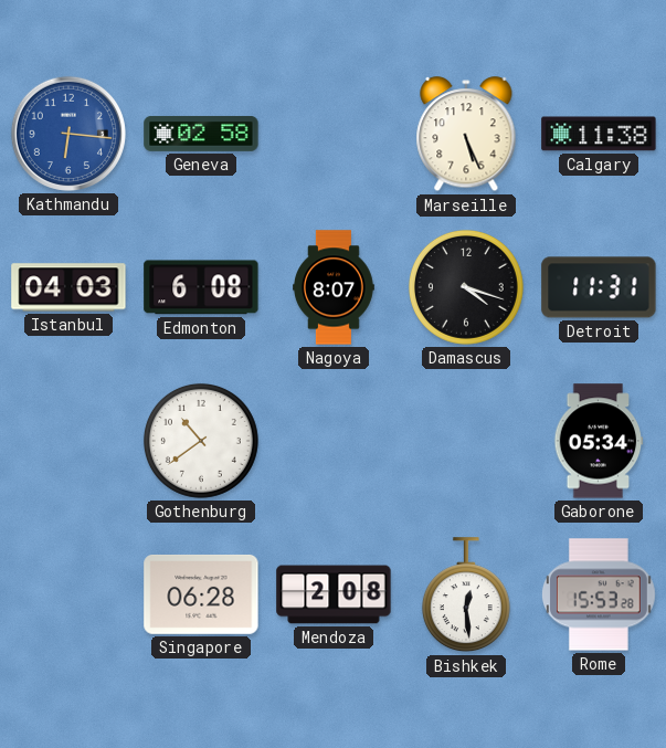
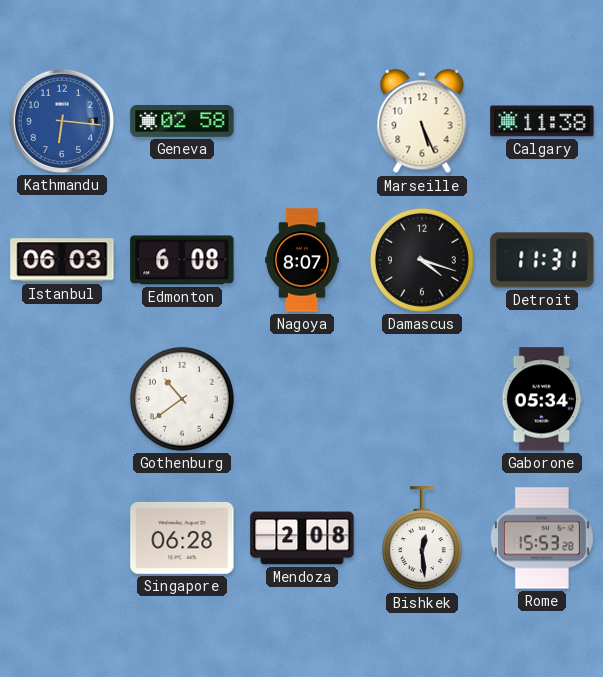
Istanbul: 04:03 -> 06:03 (62, 260)
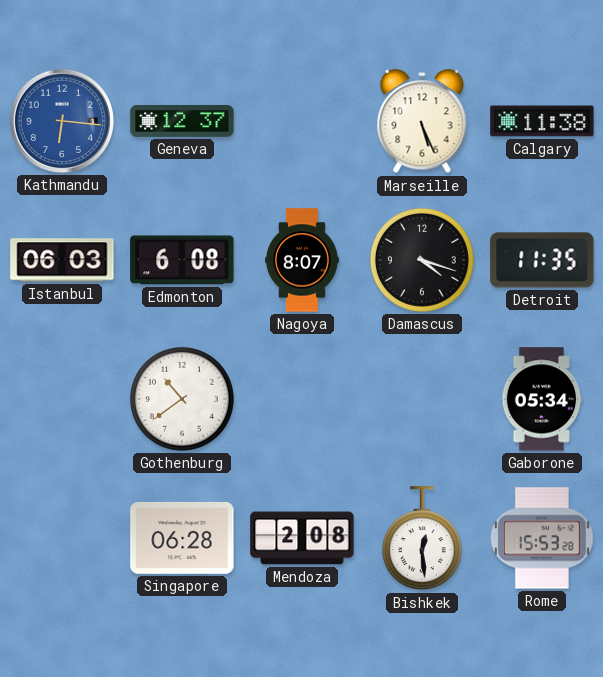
Geneva: 02:58 -> 12:37 (182, 121)
Detroit: 11:31 -> 11:35 (542, 260)
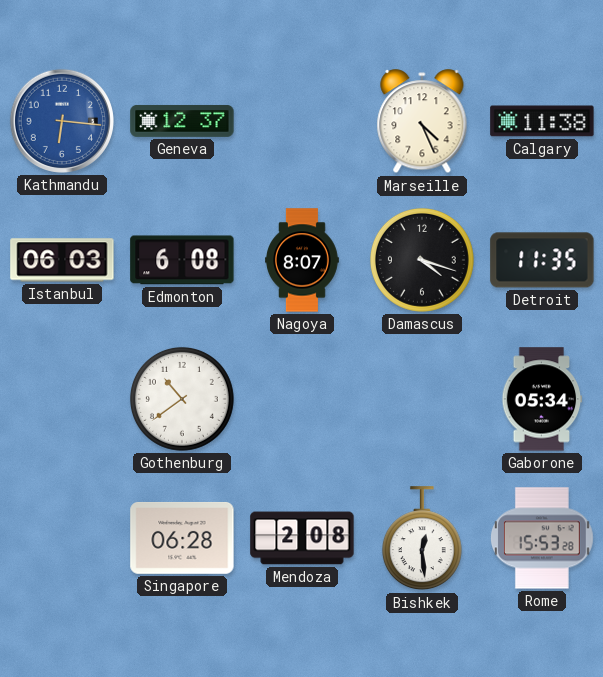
Marseille: 5:26 -> 4:26 (422, 122)
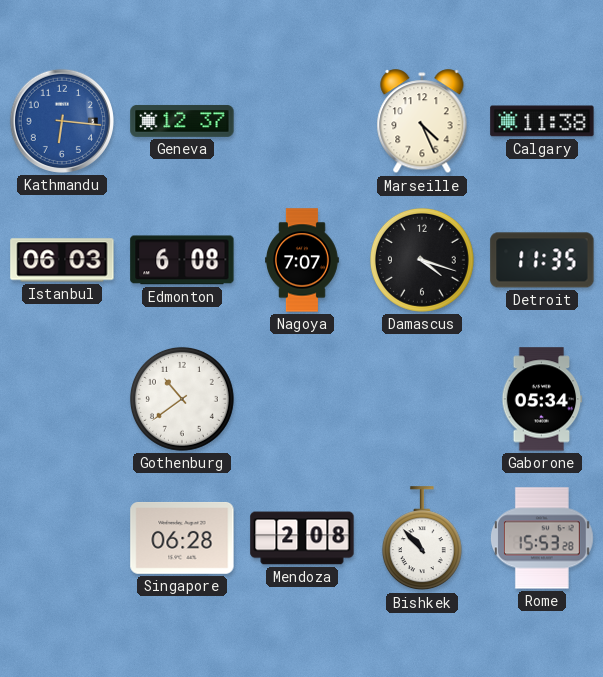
Nagoya: 8:07 -> 7:07 (303, 260)
Bishkek: 12:29 -> 10:53 (422, 539)
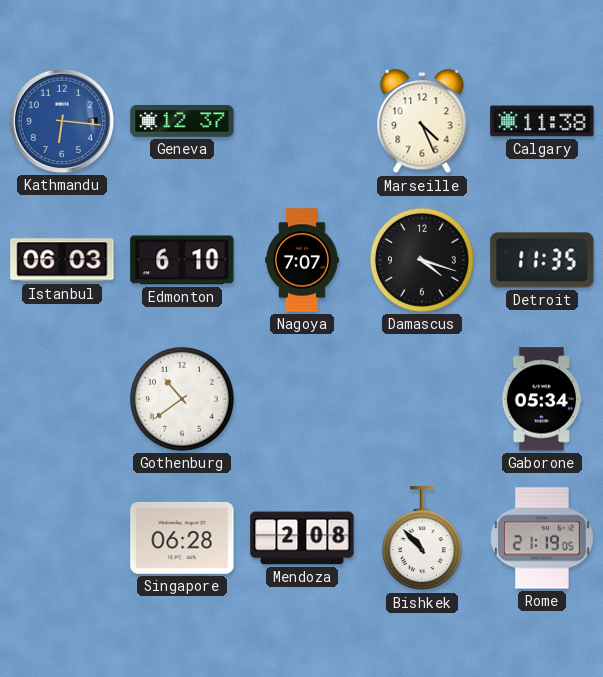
Edmonton: 6:08 -> 6:10 (182, 260)
Rome: 15:53 -> 21:19 (542, 538)
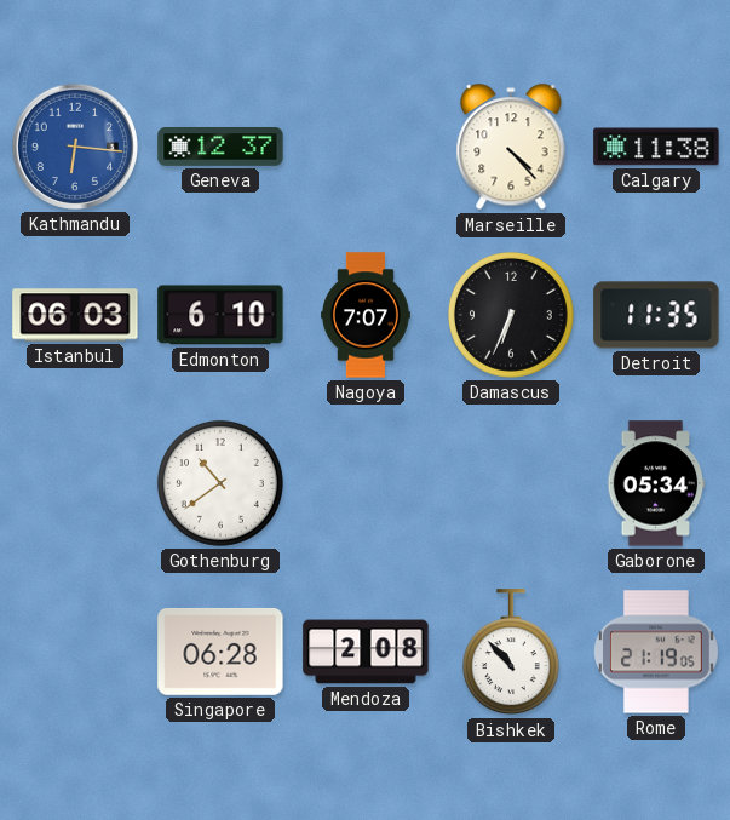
Marseille: 4:26 -> 4:23 (511, 148)
Damascus: 4:18 -> 6:34 (511, 315)
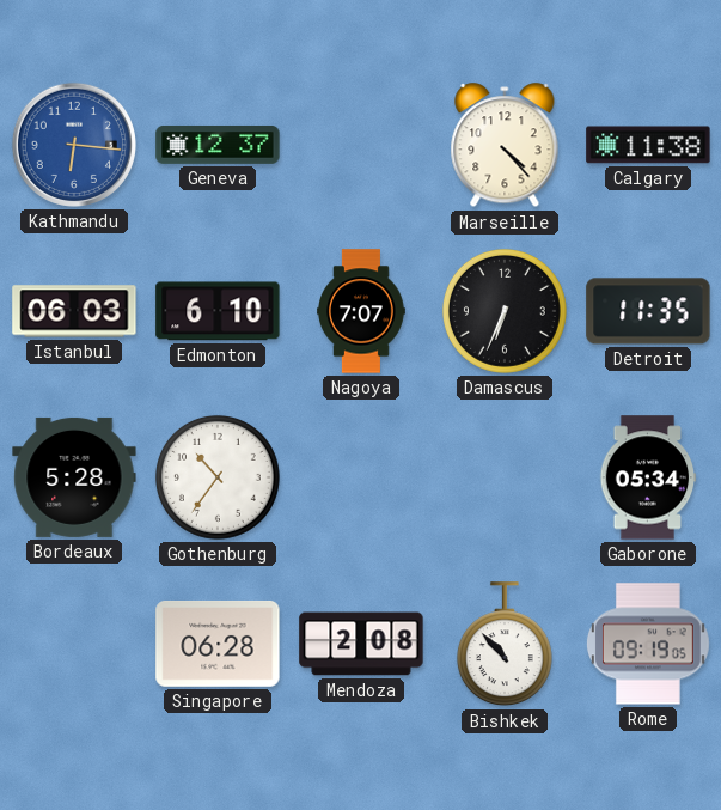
Bordeaux: none -> 5:28 (74, 477)
Gothenburg: 10:39 -> 10:36 (218, 477)
Rome: 21:19 -> 09:19 (648, 644)
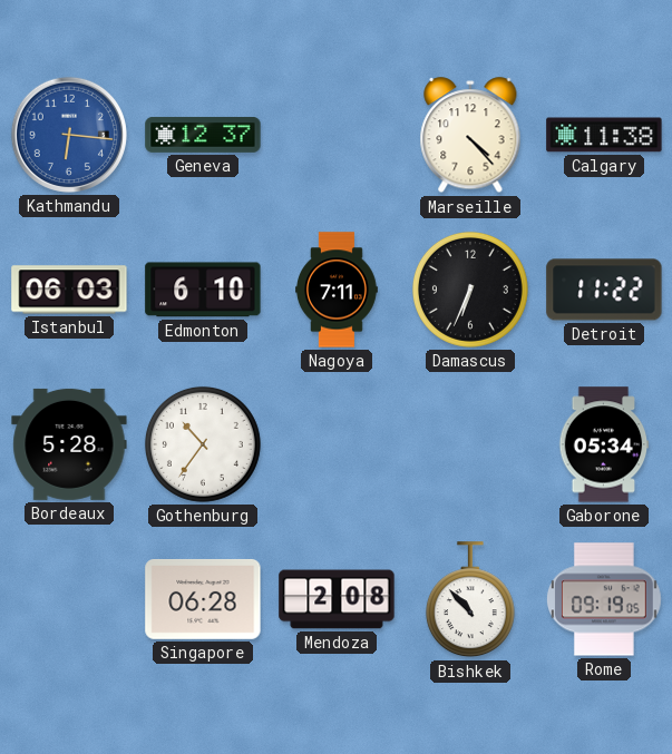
Nagoya: 7:07 -> 7:11 (338, 290)
Detroit: 11:35 -> 11:22 (604, 290)
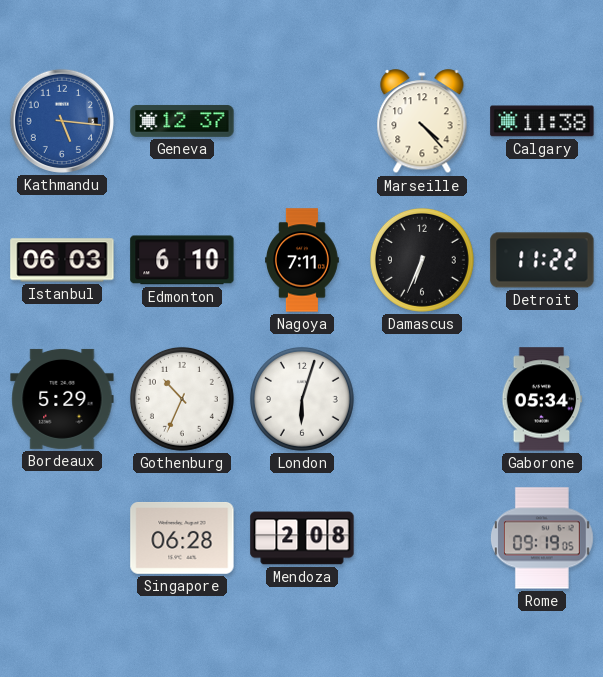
Kathmandu: 6:16 -> 5:16 (62, 121)
Bordeaux: 5:28 -> 5:29 (62, 399)
Gothenburg: 10:36 -> 10:34 (182, 399)
London: none -> 6:03 (302, 399)
Bishkek: 10:53 -> none (470, 600)
